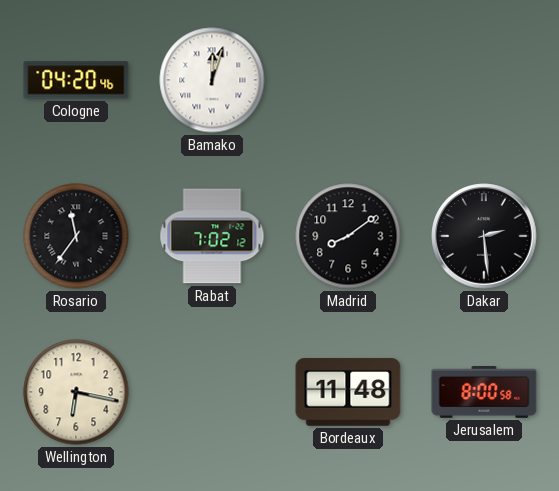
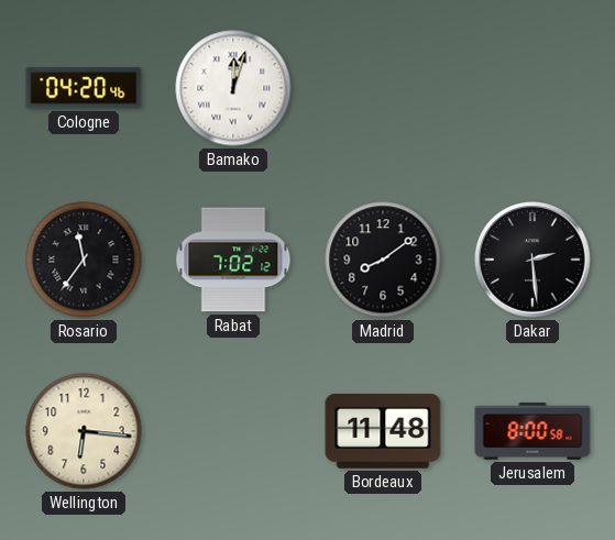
Wellington: 6:17 -> 6:16 (84, 431)
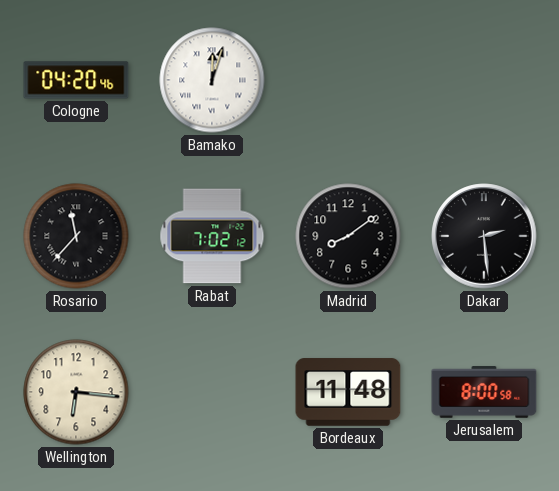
Rosario: 11:36 -> 11:37 (76, 236)
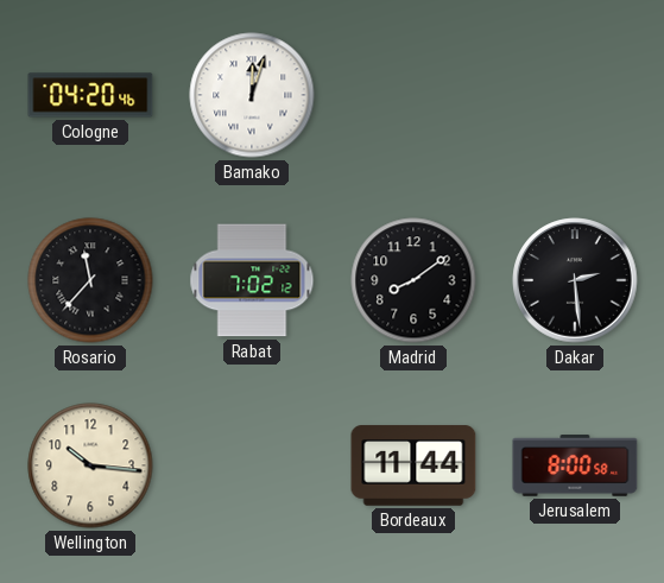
Wellington: 6:16 -> 10:16 (90, 465)
Bordeaux: 11:48 -> 11:44 (413, 465)
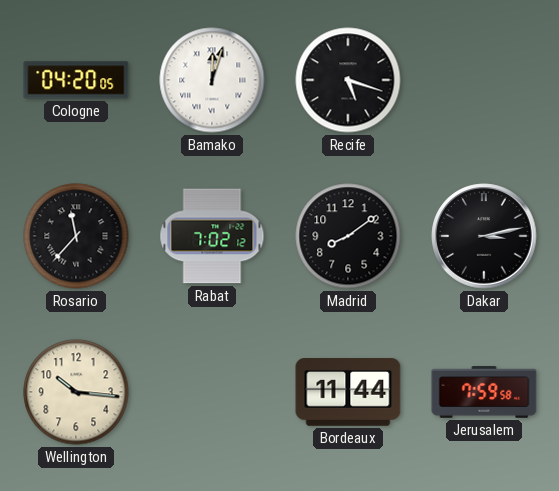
Cologne: 04:20:46 -> 04:20:05 (76, 80)
Recife: none -> 5:18 (348, 80)
Dakar: 2:29 -> 3:13 (484, 236)
Jerusalem: 8:00 -> 7:59 (484, 392)
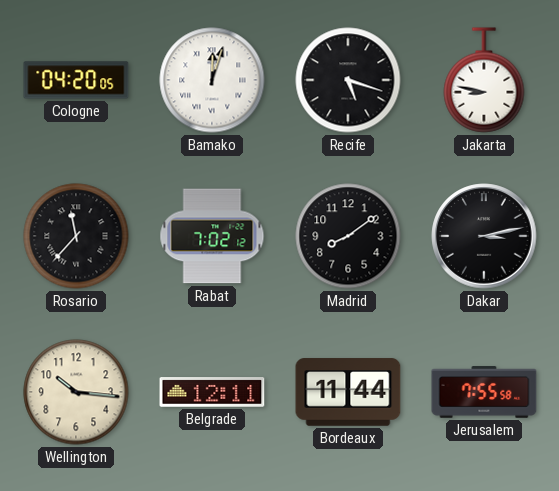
Jakarta: none -> 8:47 (484, 80)
Belgrade: none -> 12:11 (212, 392)
Jerusalem: 7:59 -> 7:55 (484, 392)
